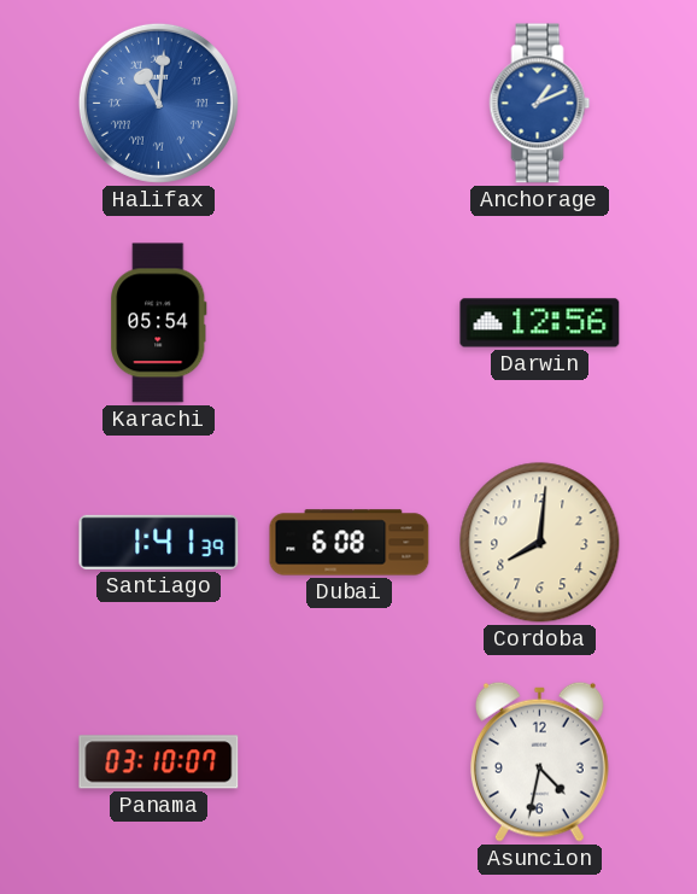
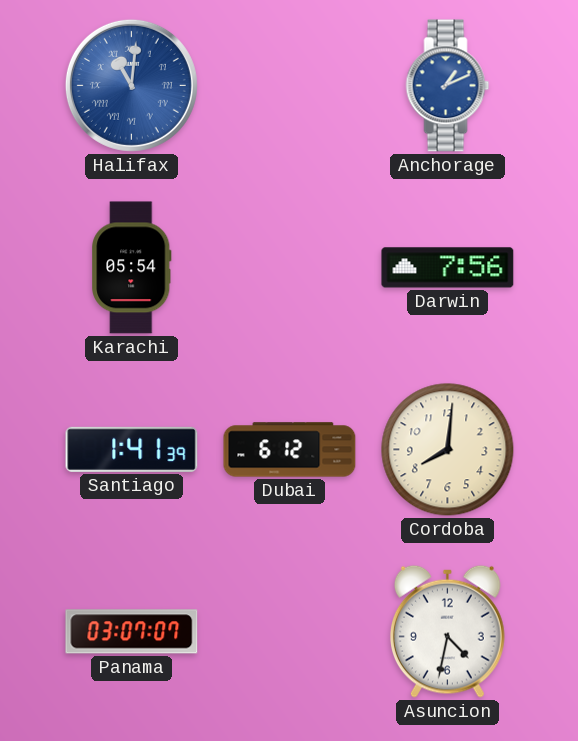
Darwin: 12:56 -> 7:56 (448, 268)
Dubai: 6:08 -> 6:12 (290, 450)
Panama: 03:10 -> 03:07 (132, 632)
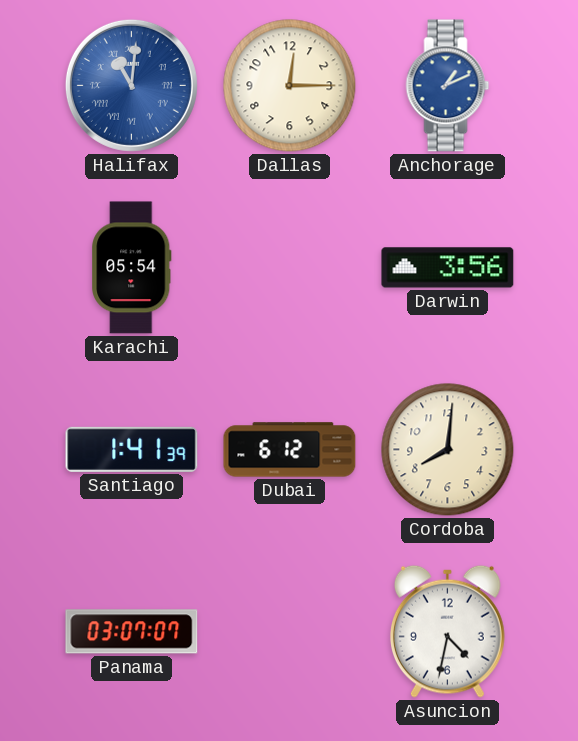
Dallas: none -> 12:15 (290, 86)
Darwin: 7:56 -> 3:56 (448, 268)
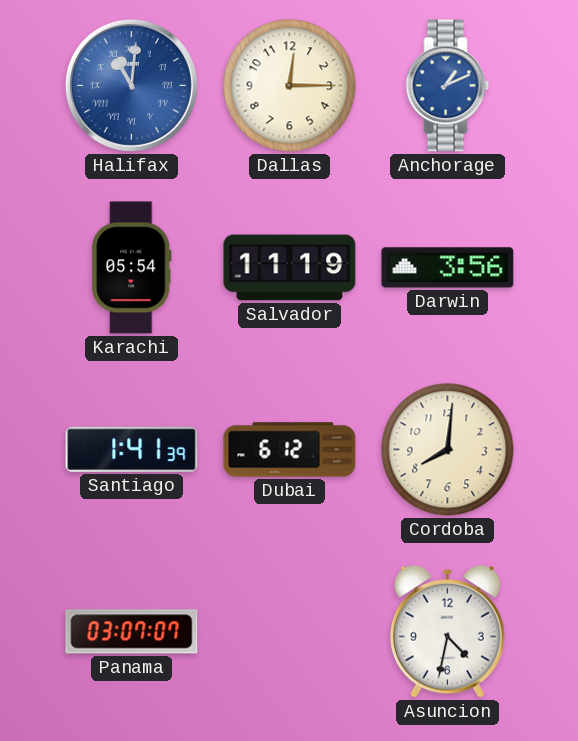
Salvador: none -> 11:19 (290, 268)
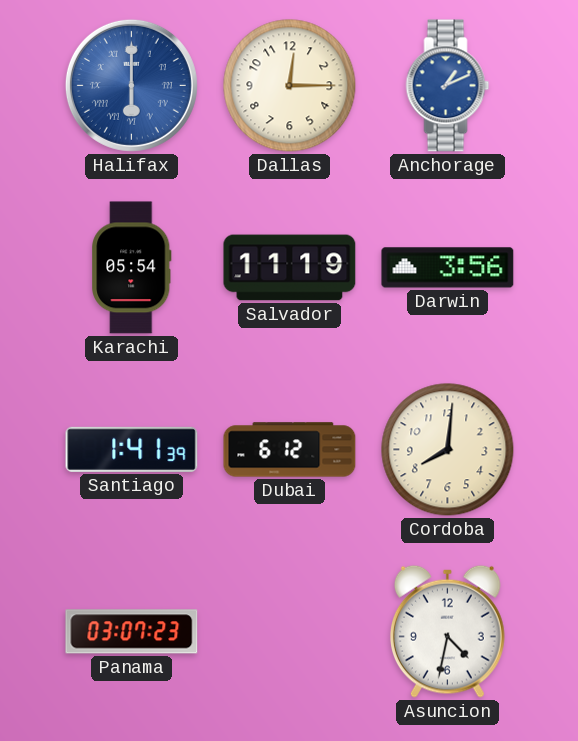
Halifax: 11:01 -> 6:00 (131, 85)
Panama: 03:07:07 -> 03:07:23 (132, 632)
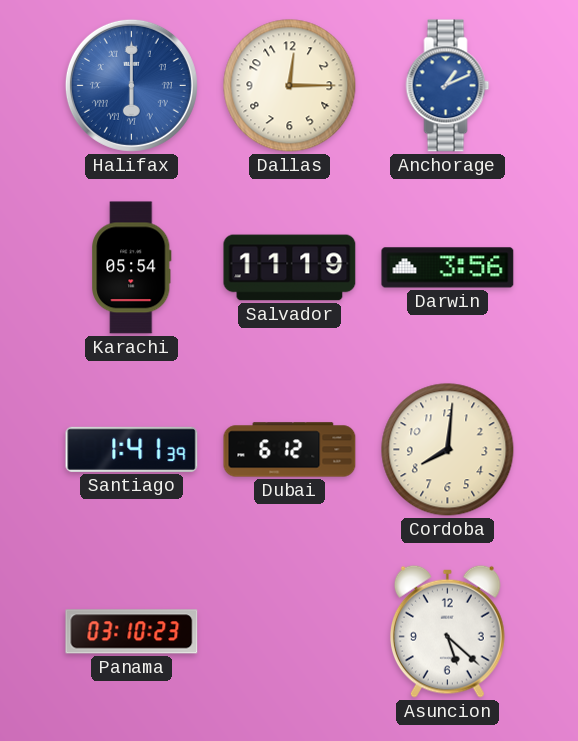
Panama: 03:07 -> 03:10 (132, 632)
Asuncion: 4:32 -> 5:22 (447, 631)
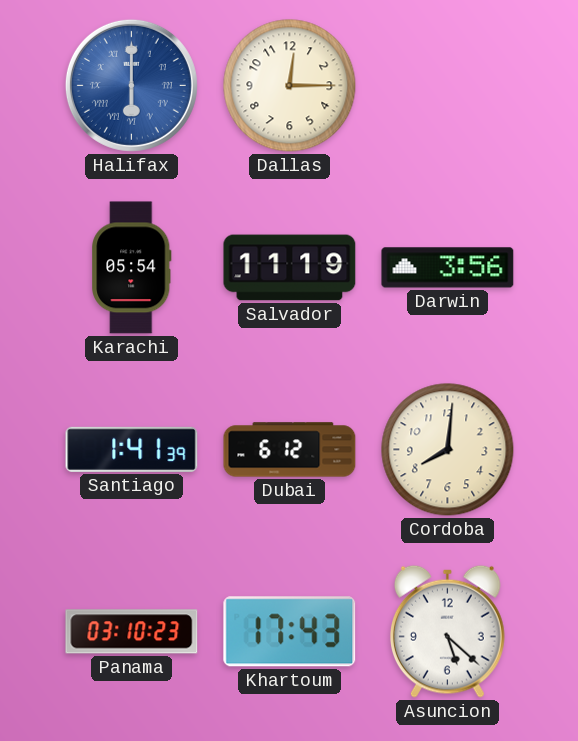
Anchorage: 1:11 -> none (448, 86)
Khartoum: none -> 17:43 (290, 632)
